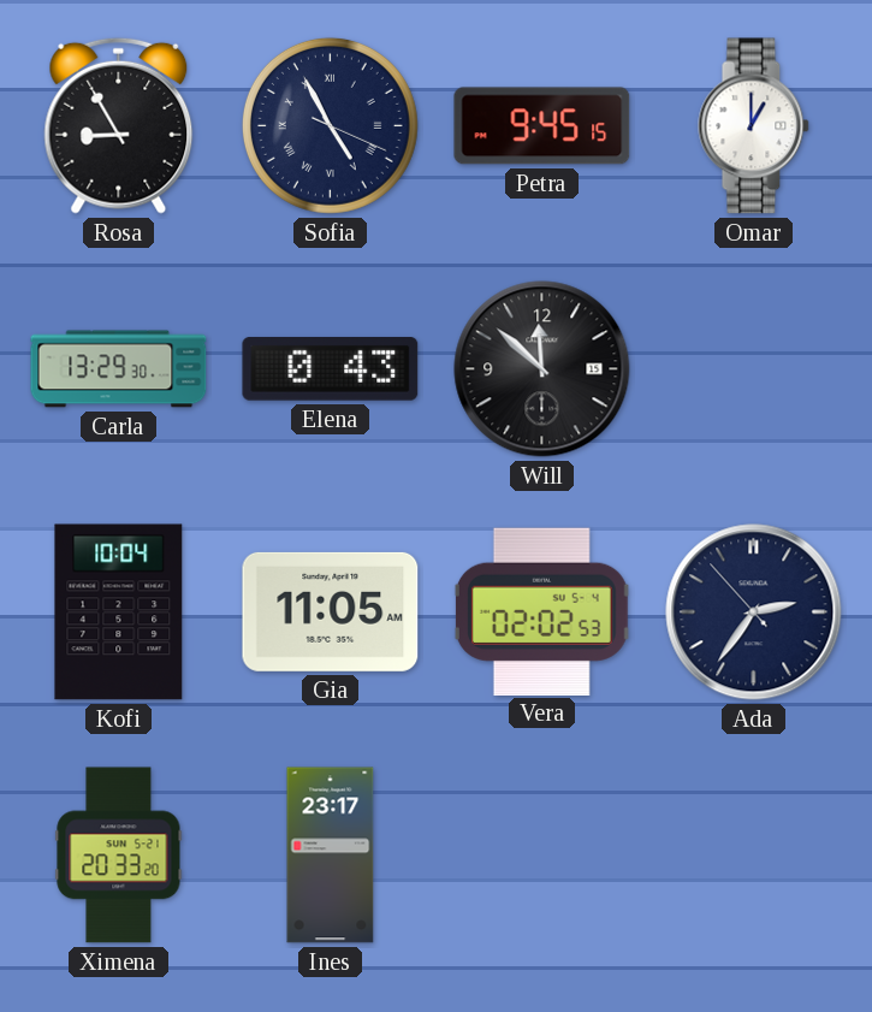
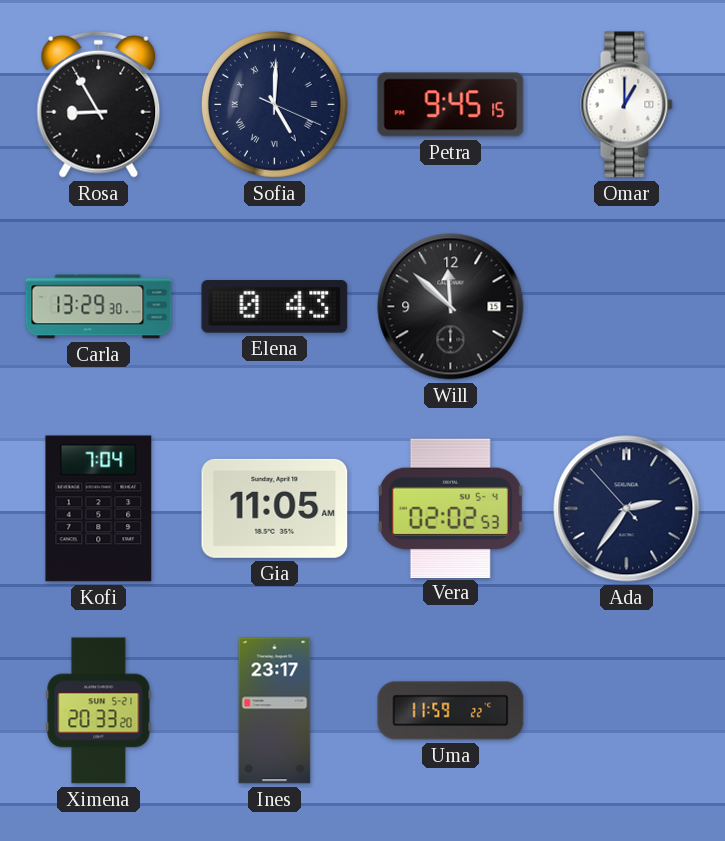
Sofia: 4:55 -> 5:00 (274, 104)
Kofi: 10:04 -> 7:04 (99, 509)
Uma: none -> 11:59 (451, 711)
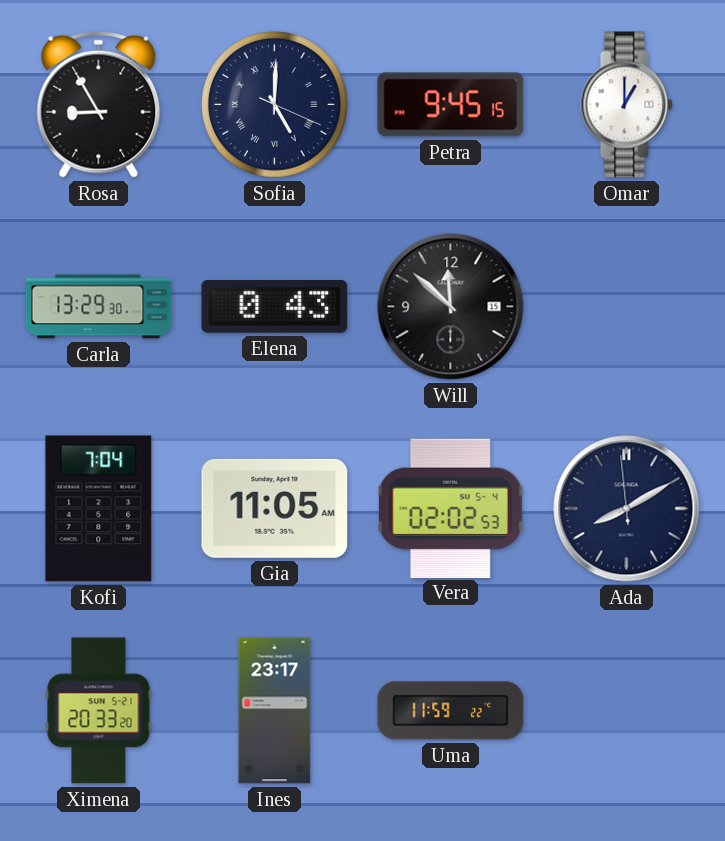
Ada: 2:35 -> 8:09 (627, 509)
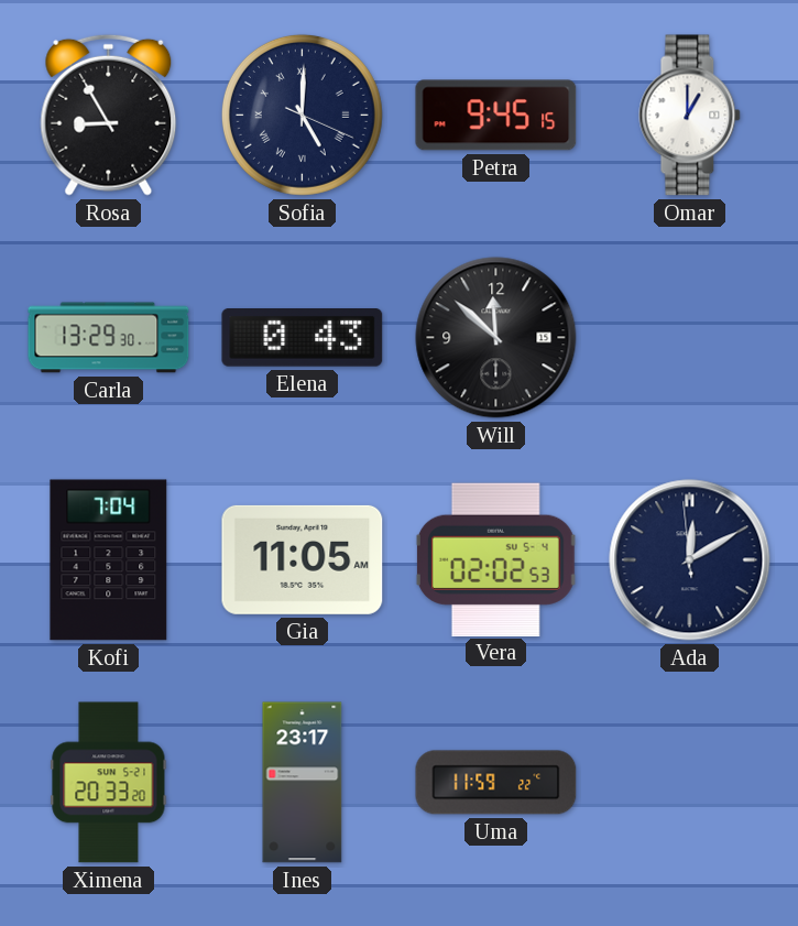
Ada: 8:09 -> 12:09 (690, 560)
